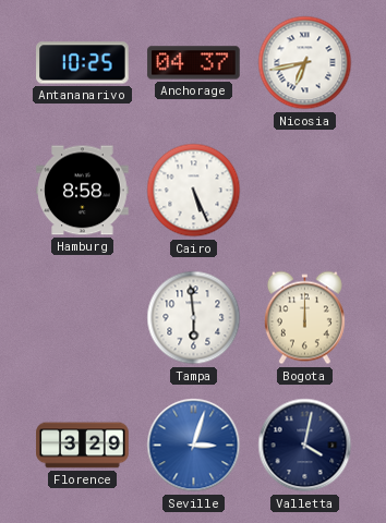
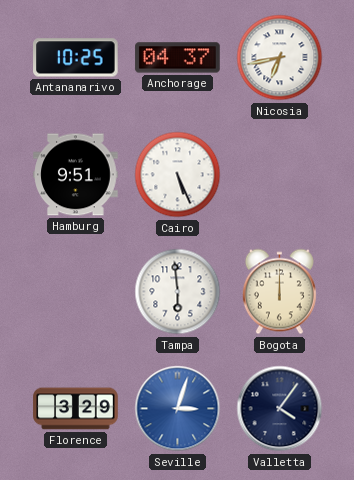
Hamburg: 8:58 -> 9:51 (76, 175)
Valletta: 4:02 -> 4:06 (280, 409)
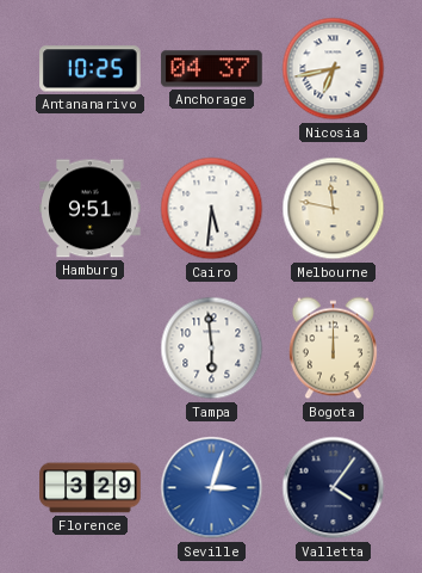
Cairo: 5:26 -> 5:31 (212, 209)
Melbourne: none -> 11:47 (334, 209)
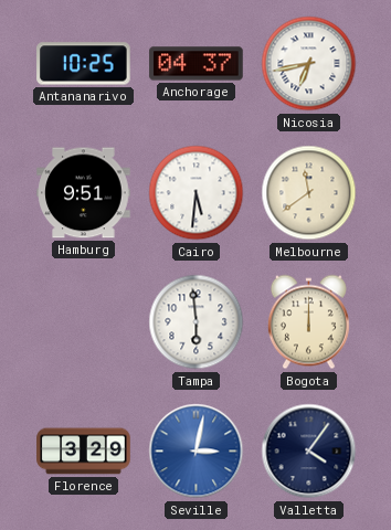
Melbourne: 11:47 -> 11:39 (309, 193)
Seville: 3:03 -> 3:02 (197, 452)
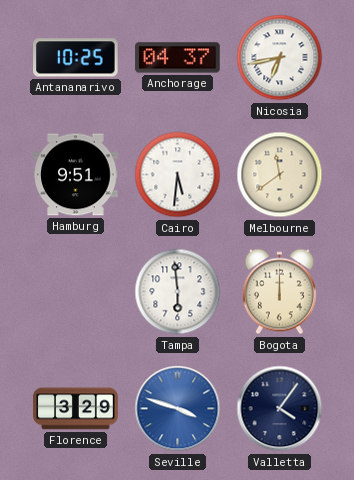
Seville: 3:02 -> 3:48 (178, 409)
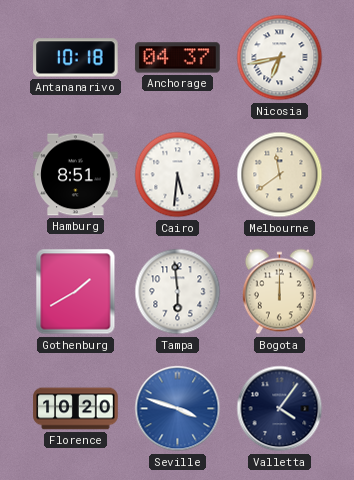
Antananarivo: 10:25 -> 10:18 (76, 58)
Hamburg: 9:51 -> 8:51 (76, 175)
Gothenburg: none -> 1:40 (76, 292)
Florence: 3:29 -> 10:20 (76, 409)
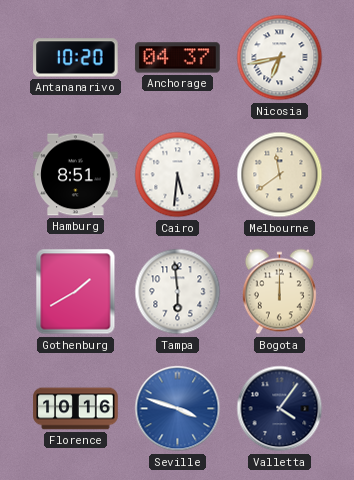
Antananarivo: 10:18 -> 10:20 (76, 58)
Florence: 10:20 -> 10:16 (76, 409)
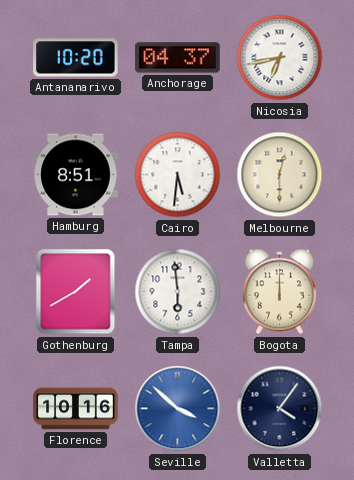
Melbourne: 11:39 -> 12:30 (280, 175)
Seville: 3:48 -> 3:52 (178, 409)
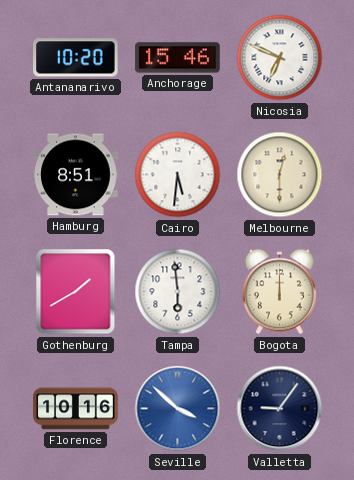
Anchorage: 04:37 -> 15:46 (178, 58)
Nicosia: 6:43 -> 6:49 (280, 58)
Valletta: 4:06 -> 9:06 (280, 409)
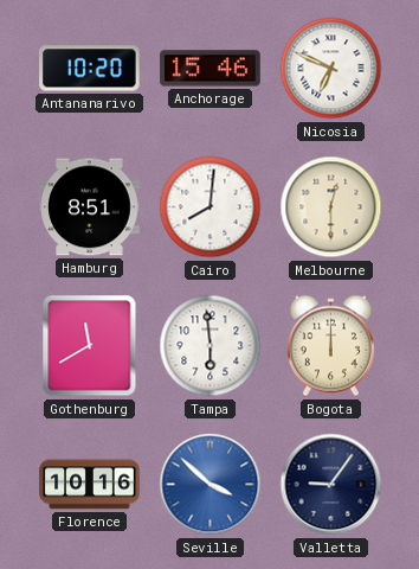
Cairo: 5:31 -> 8:01 (211, 207)
Gothenburg: 1:40 -> 11:40 (90, 346)
